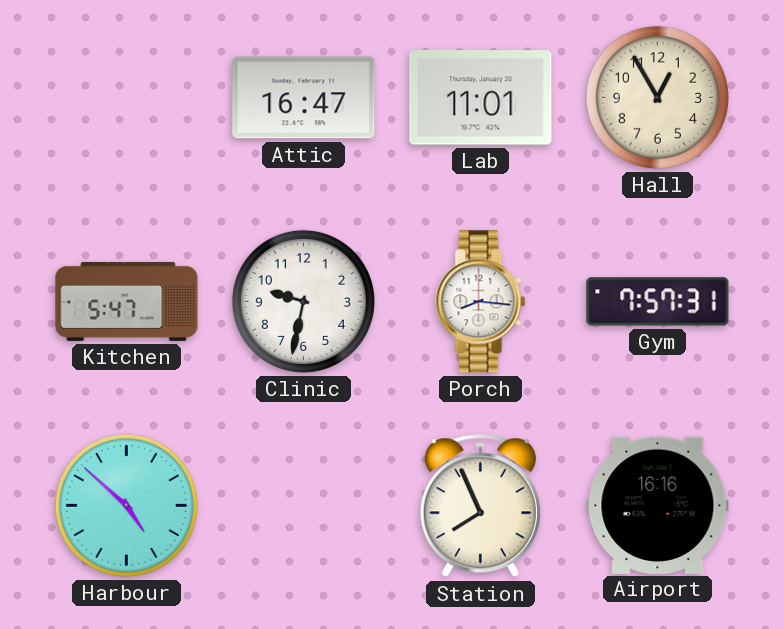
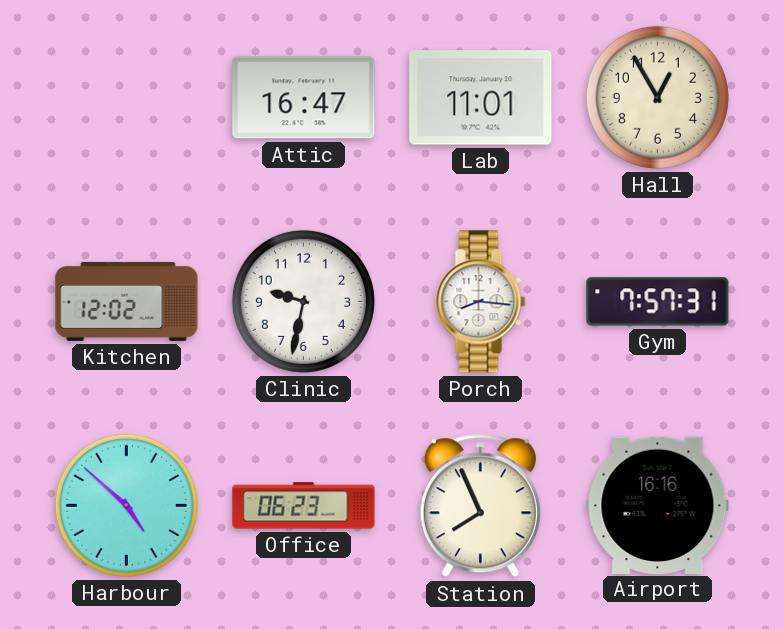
Kitchen: 5:47 -> 12:02 (127, 301)
Office: none -> 06:23 (304, 506)
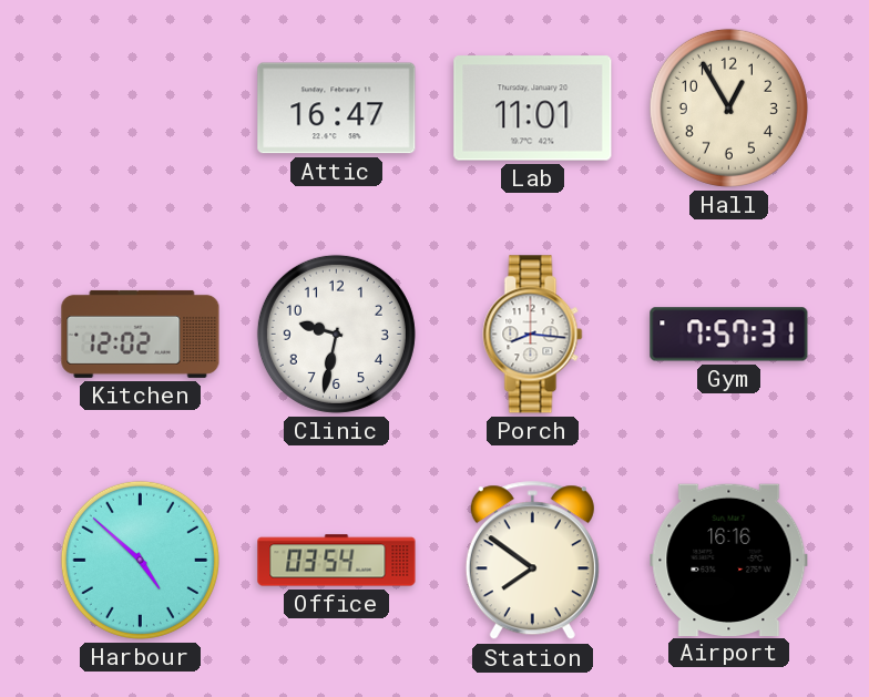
Office: 06:23 -> 03:54 (337, 561)
Station: 7:56 -> 7:51 (532, 561)
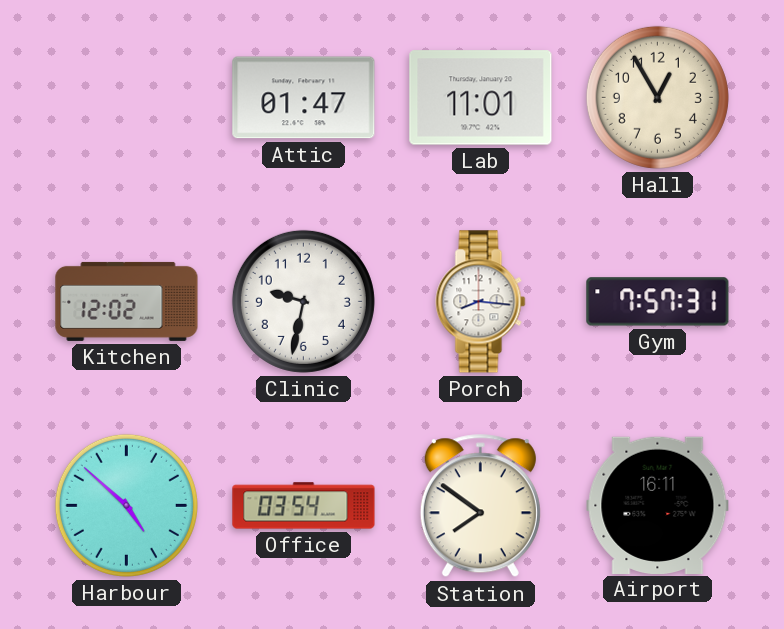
Attic: 16:47 -> 01:47 (304, 98)
Airport: 16:16 -> 16:11 (658, 505)
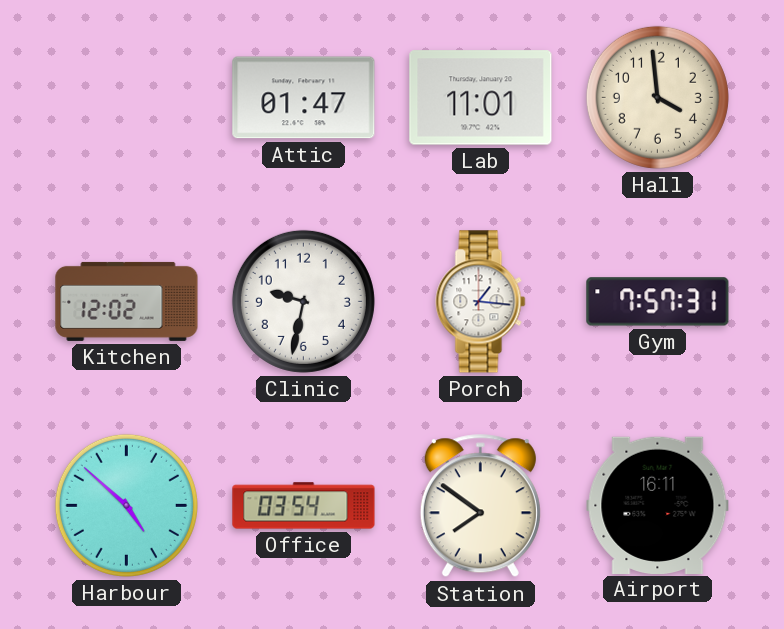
Hall: 12:55 -> 3:59 (657, 97)
Porch: 8:16 -> 1:16 (481, 302)
